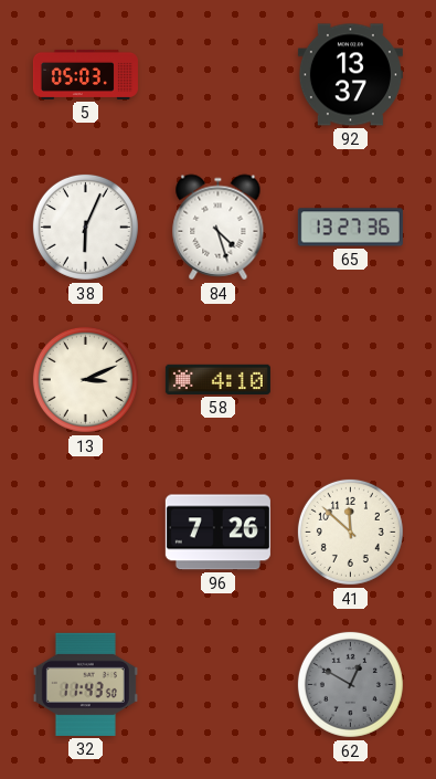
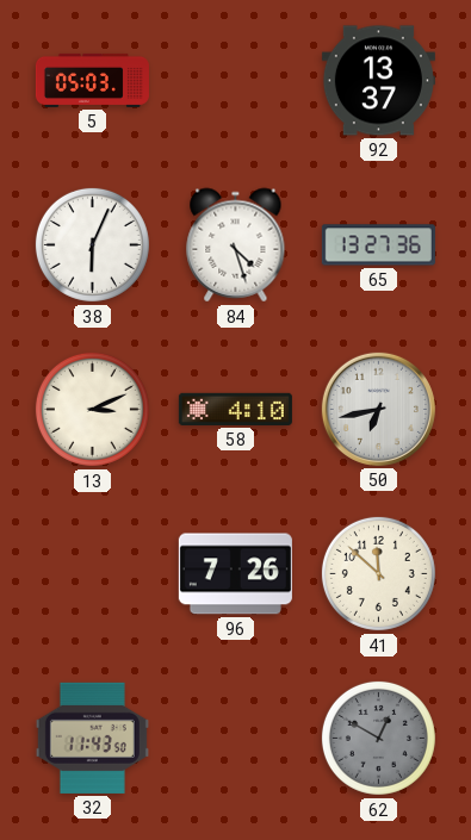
50: none -> 6:43 (378, 409)
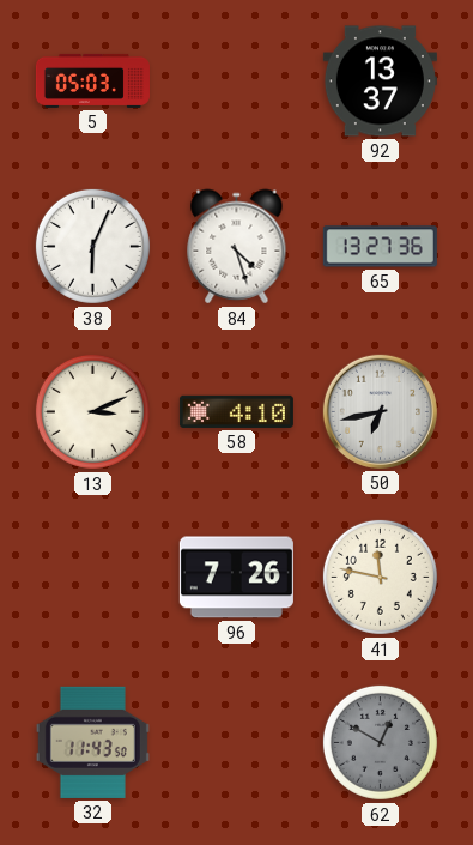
41: 11:52 -> 11:47 (380, 577)
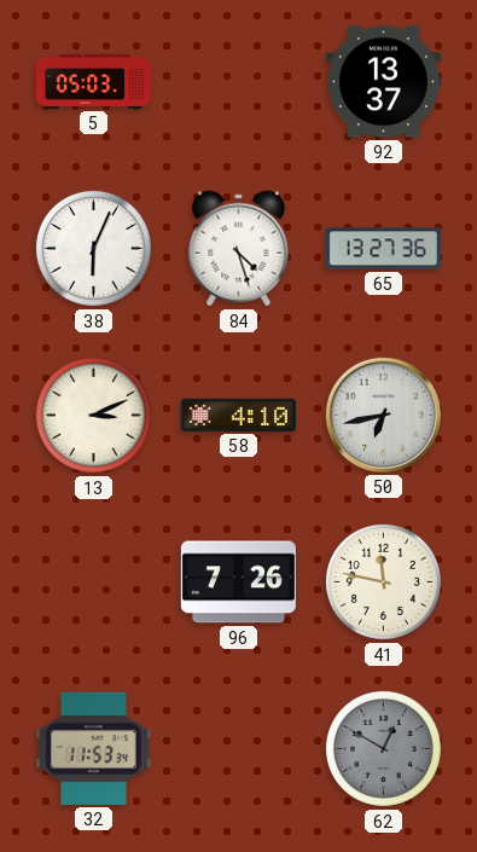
32: 11:43 -> 11:53 (93, 748)
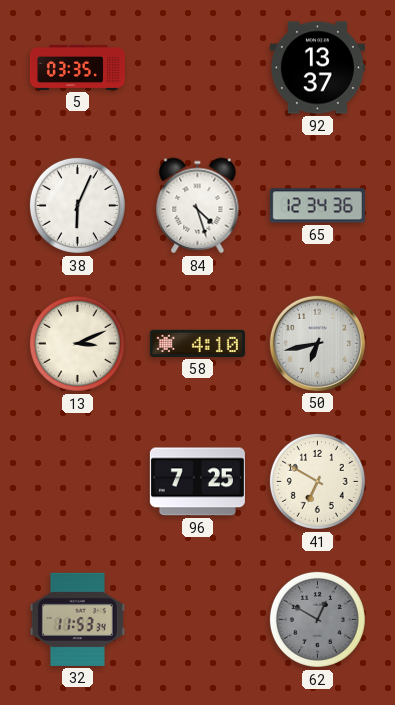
5: 05:03 -> 03:35 (77, 67)
65: 13:27 -> 12:34 (317, 206)
96: 7:26 -> 7:25 (197, 482)
41: 11:47 -> 6:50 (317, 481)
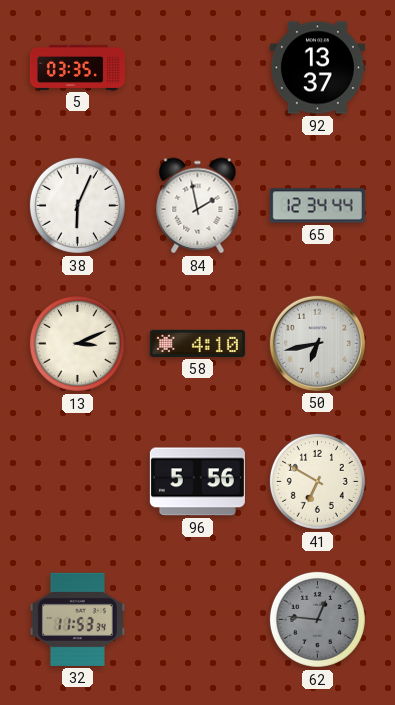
84: 4:27 -> 1:58 (198, 206)
65: 12:34:36 -> 12:34:44 (317, 206)
96: 7:25 -> 5:56 (197, 482)
62: 12:50 -> 12:46 (317, 619)
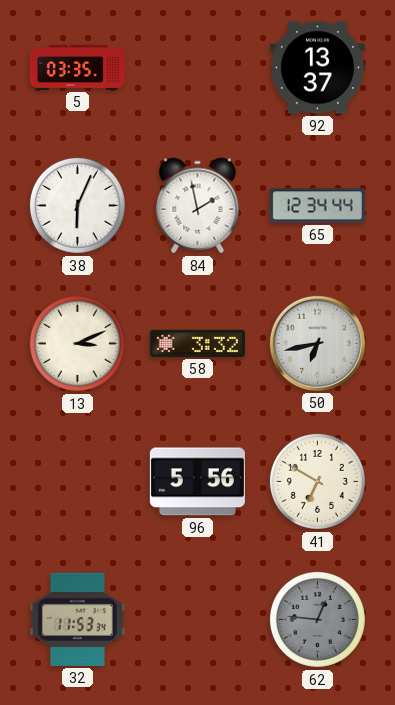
58: 4:10 -> 3:32 (197, 343)
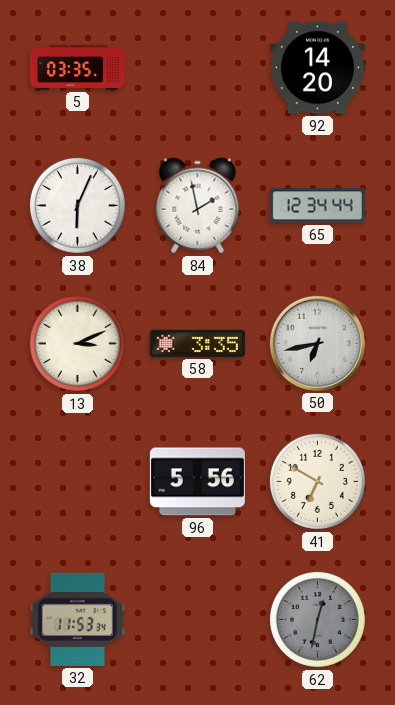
92: 13:37 -> 14:20 (317, 68)
58: 3:32 -> 3:35 (197, 343)
62: 12:46 -> 12:32 (317, 619)
